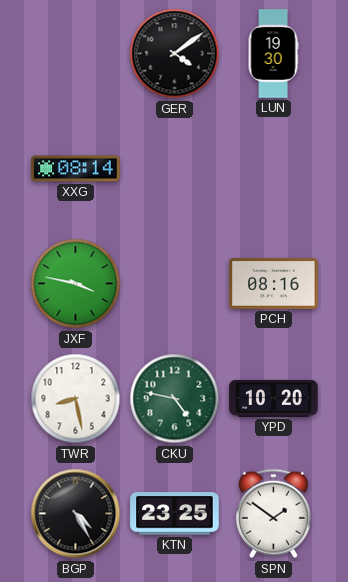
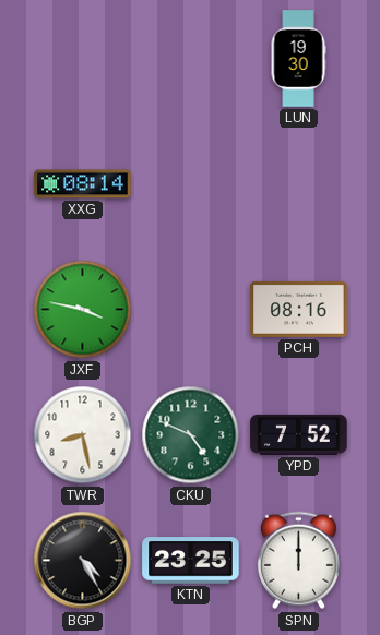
GER: 4:09 -> none (175, 54)
CKU: 4:47 -> 4:49 (191, 435)
YPD: 10:20 -> 7:52 (299, 434)
SPN: 1:51 -> 12:00 (298, 561)
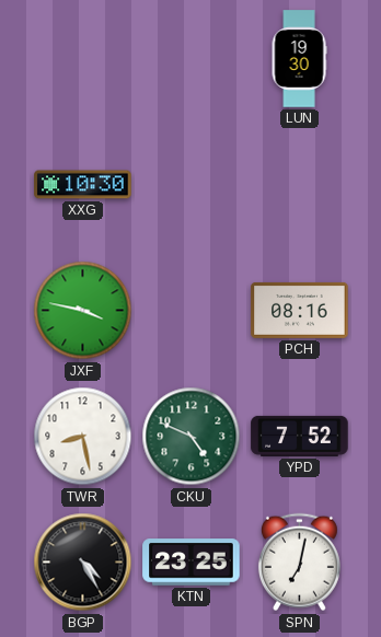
XXG: 08:14 -> 10:30 (83, 185)
SPN: 12:00 -> 7:02 (299, 563)
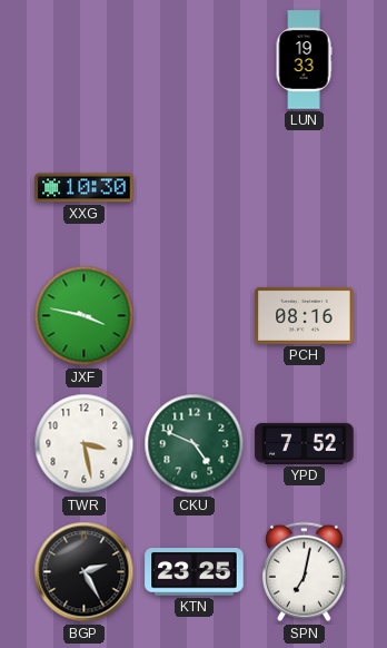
LUN: 19:30 -> 19:33 (304, 60)
TWR: 8:28 -> 3:28 (85, 444)
BGP: 4:25 -> 2:25 (85, 572)
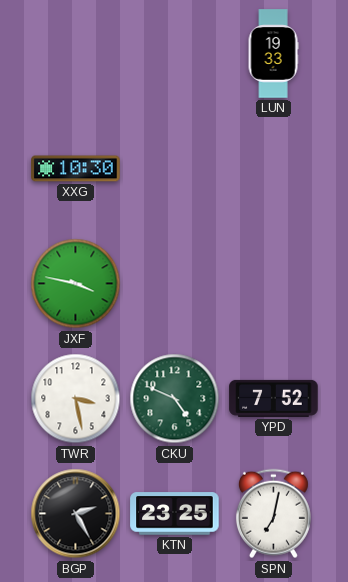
PCH: 08:16 -> none (305, 315)
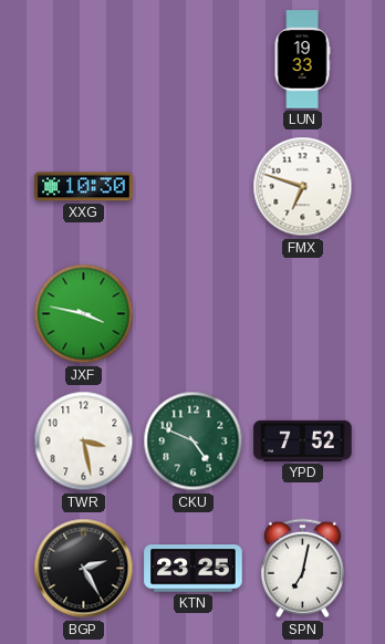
FMX: none -> 6:48 (303, 187)
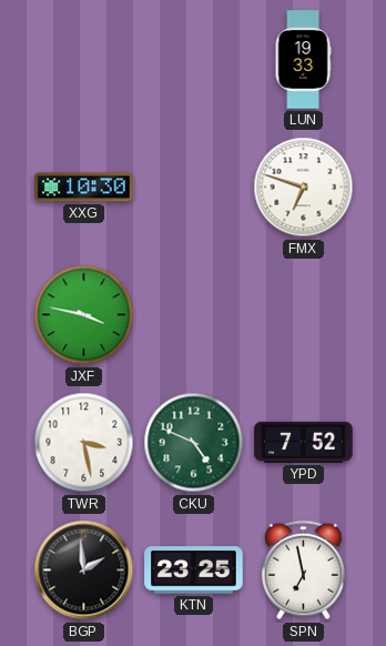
BGP: 2:25 -> 1:59 (84, 571)
SPN: 7:02 -> 6:58 (303, 571)
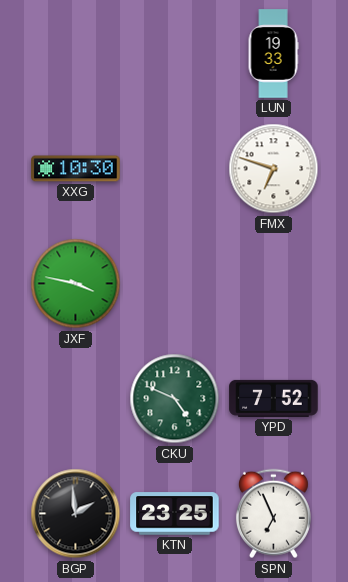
TWR: 3:28 -> none (84, 443)
SPN: 6:58 -> 6:56 (273, 514)
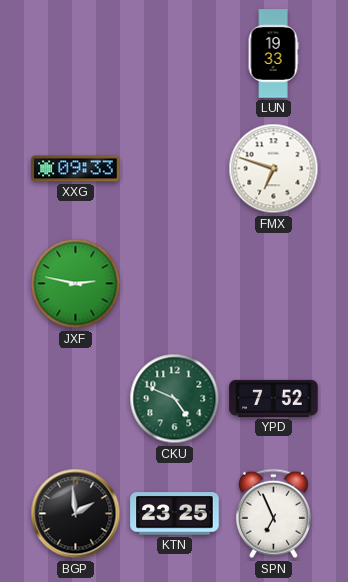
XXG: 10:30 -> 09:33 (76, 169)
JXF: 3:47 -> 2:47 (76, 284)
